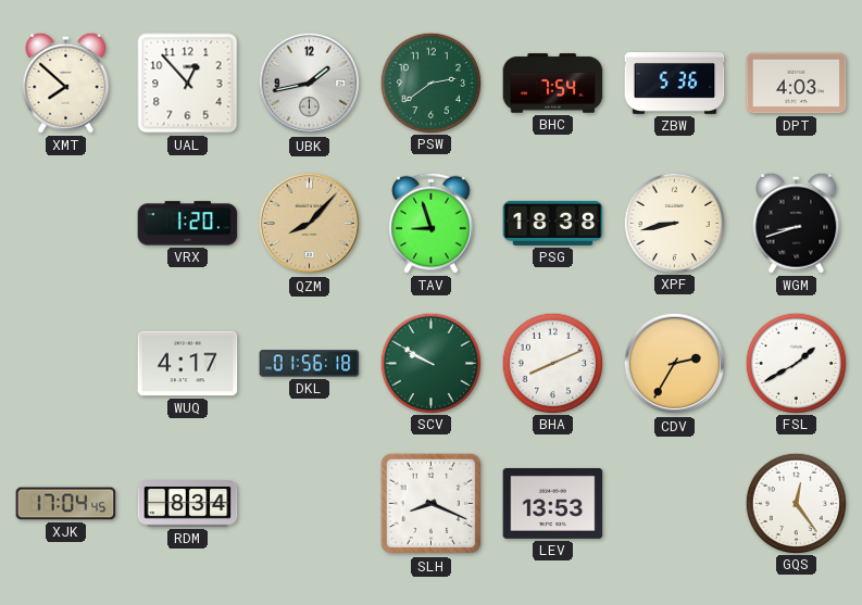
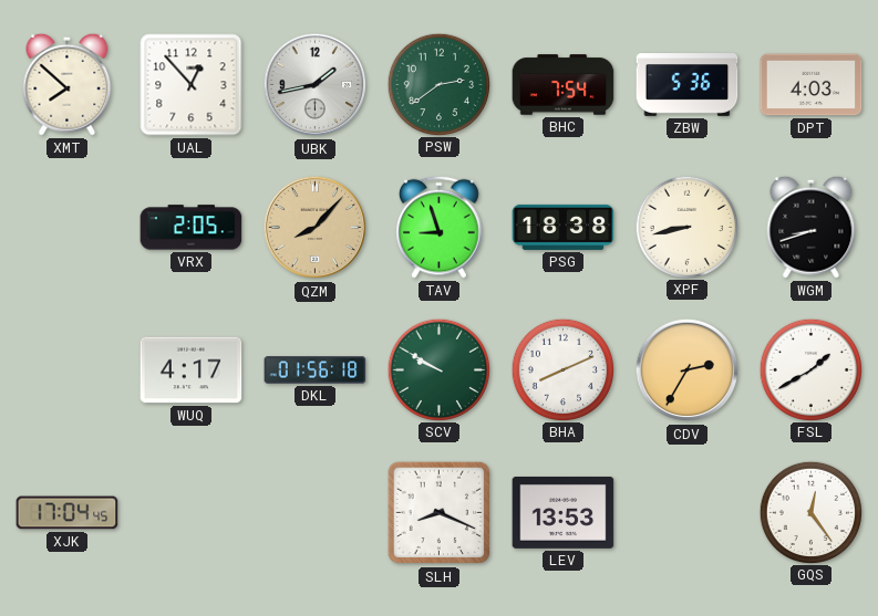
VRX: 1:20 -> 2:05 (192, 228)
RDM: 8:34 -> none (188, 504)
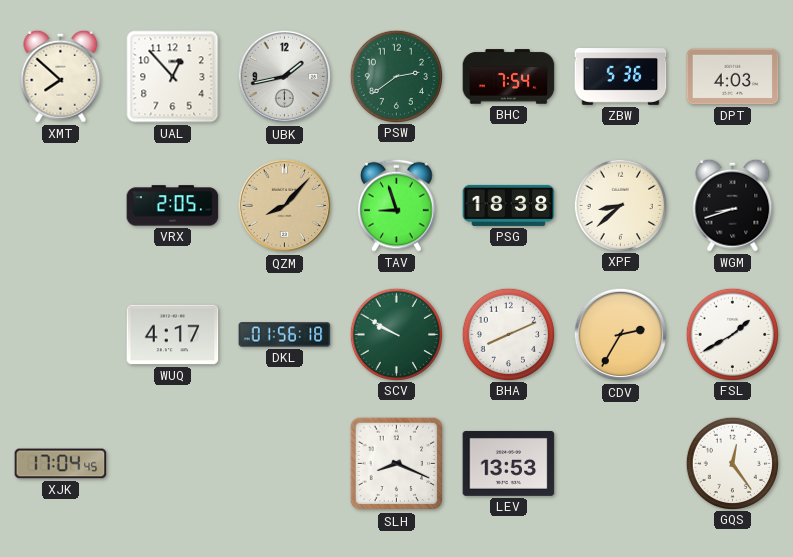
XPF: 8:43 -> 8:38 (620, 205)
